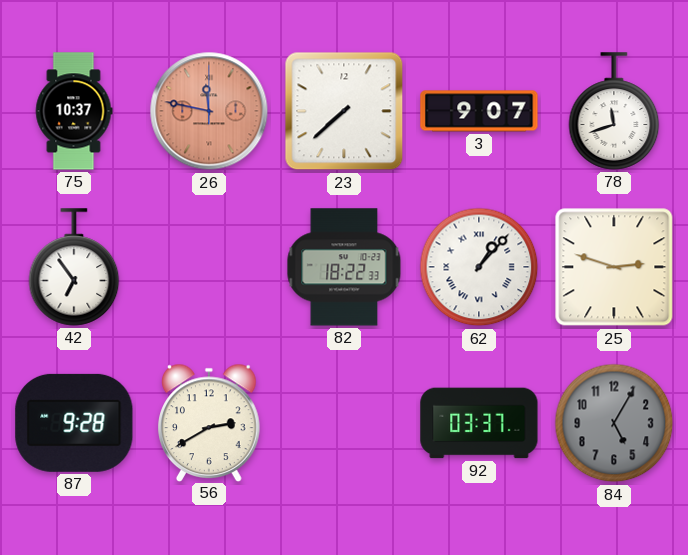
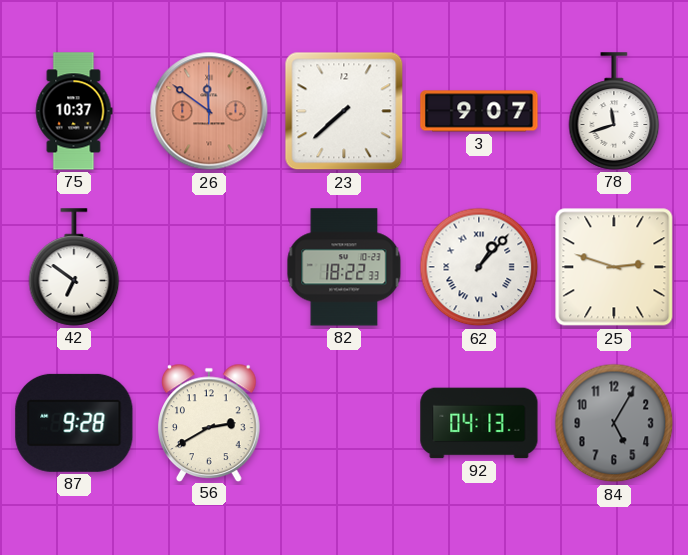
26: 11:47 -> 11:51 (209, 111)
42: 6:54 -> 6:51 (74, 267)
92: 03:37 -> 04:13 (479, 423)
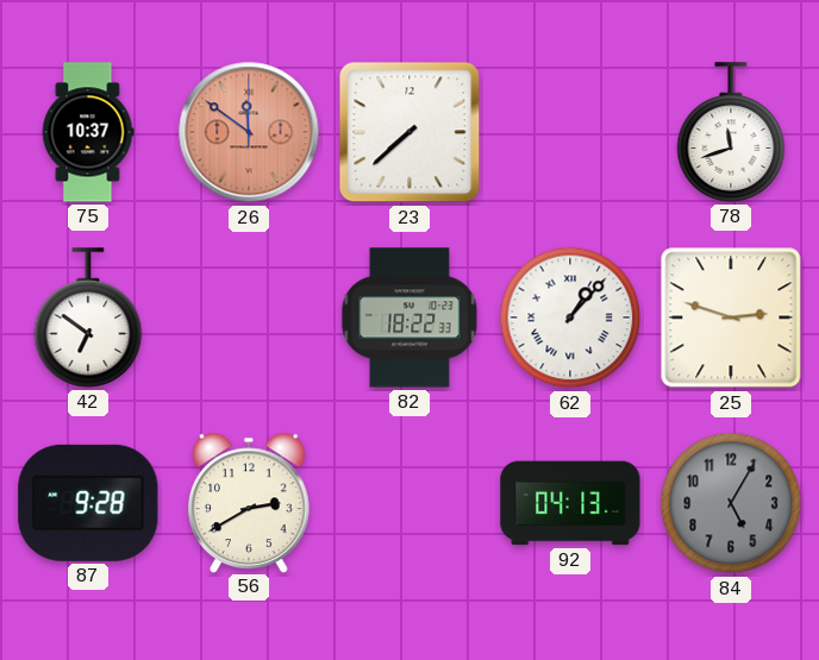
3: 9:07 -> none (479, 111)
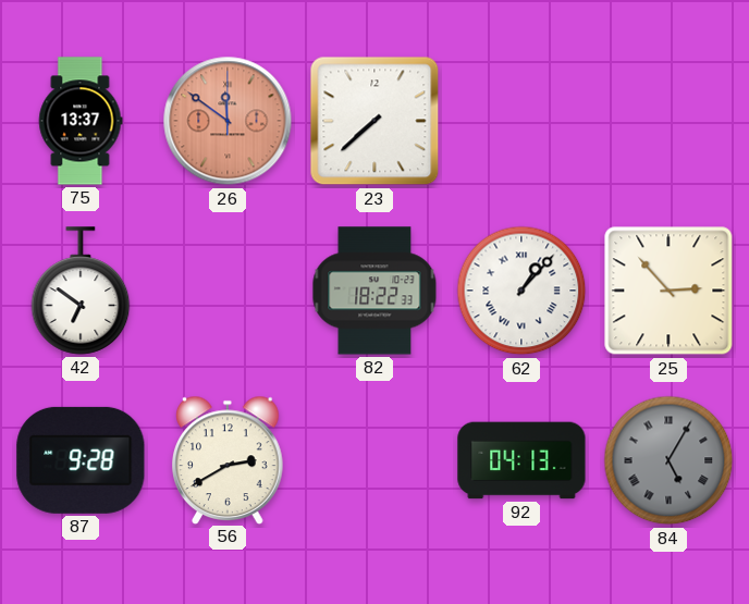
75: 10:37 -> 13:37 (81, 121)
78: 11:42 -> none (731, 132)
25: 2:48 -> 2:53 (668, 291)
84 numerals: Arabic -> Roman (668, 460)
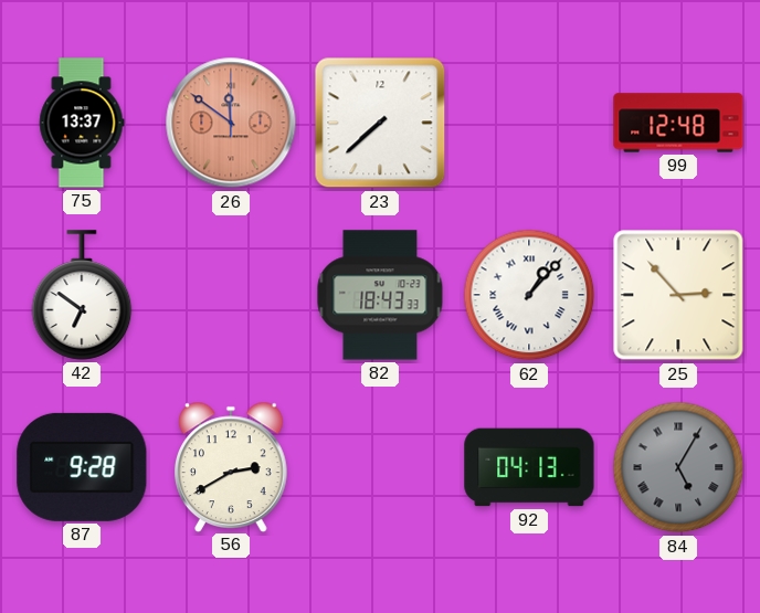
99: none -> 12:48 (678, 123)
82: 18:22 -> 18:43 (380, 295)
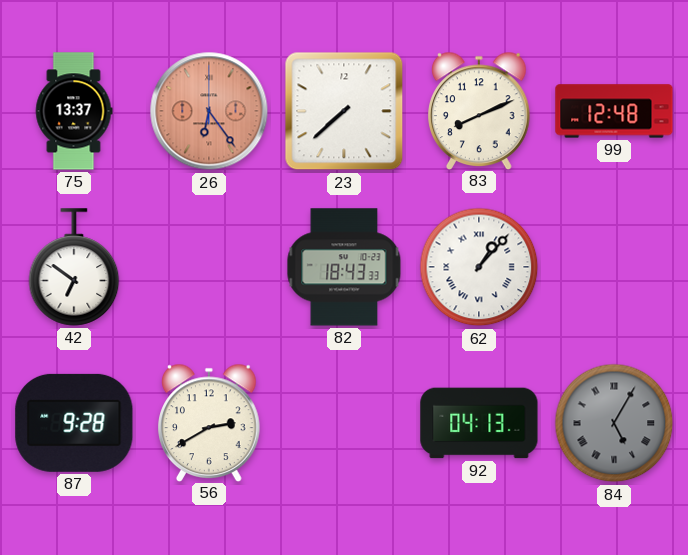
26: 11:51 -> 6:24 (209, 111)
83: none -> 8:11 (480, 110)
25: 2:53 -> none (678, 295)
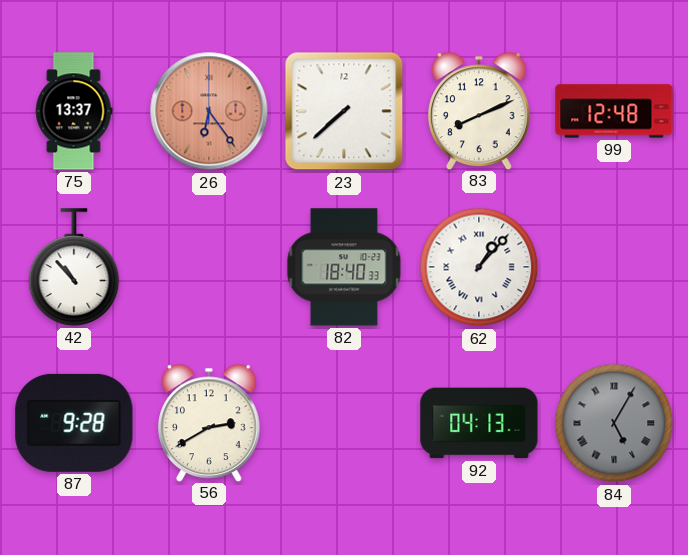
42: 6:51 -> 10:53 (74, 267)
82: 18:43 -> 18:40 (344, 267)
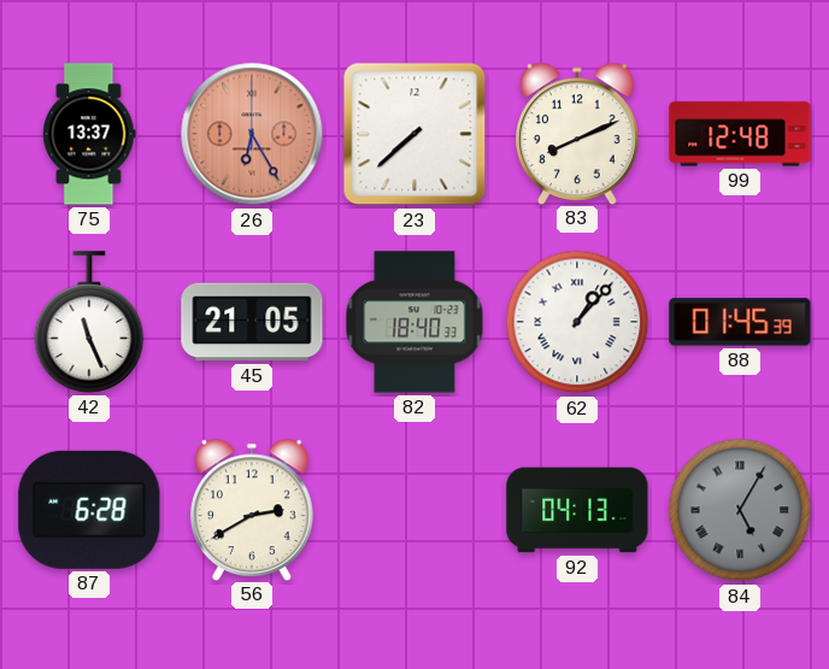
26: 6:24 -> 6:25 (252, 134)
42: 10:53 -> 11:26 (89, 322)
45: none -> 21:05 (252, 322)
88: none -> 01:45 (740, 322)
87: 9:28 -> 6:28 (89, 510)
